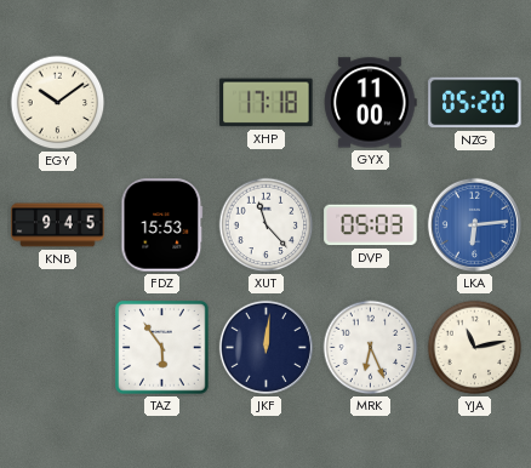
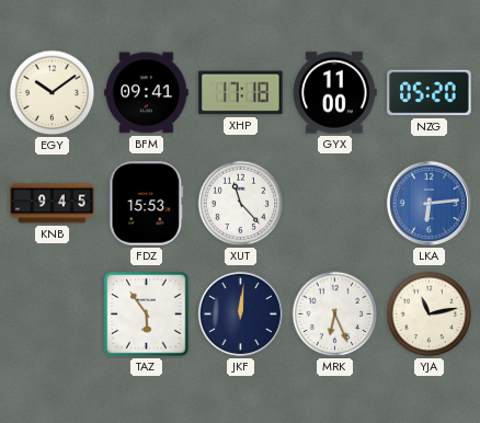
BFM: none -> 09:41 (147, 93)
DVP: 05:03 -> none (371, 226)
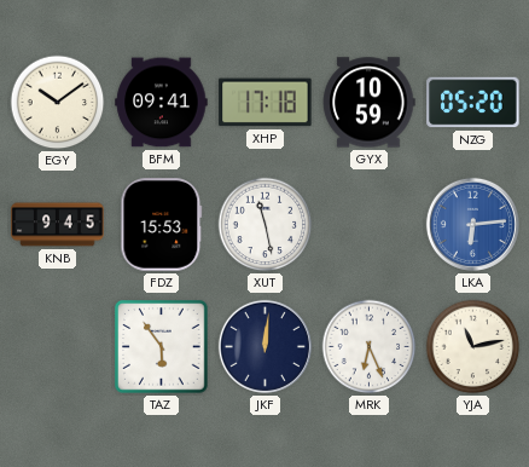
GYX: 11:00 -> 10:59 (370, 103)
XUT: 11:23 -> 11:28 (266, 225)
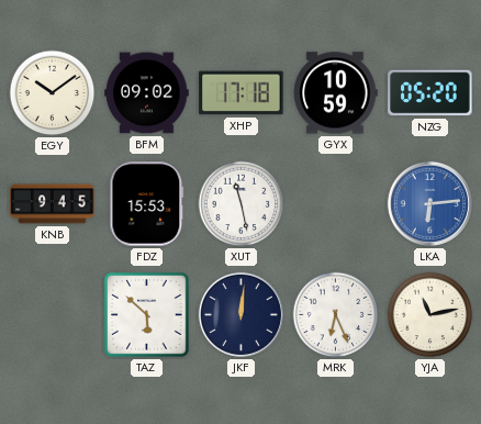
BFM: 09:41 -> 09:02 (147, 93)
TAZ: 5:54 -> 5:52 (147, 315)
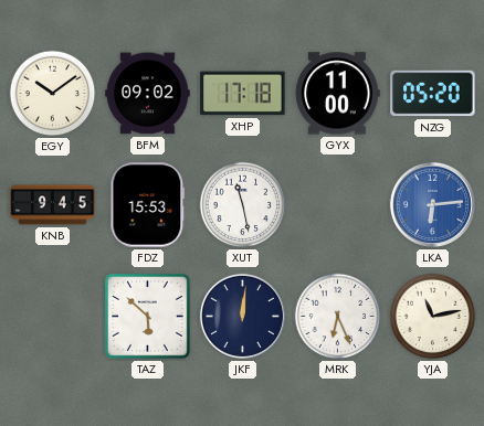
GYX: 10:59 -> 11:00 (338, 94)
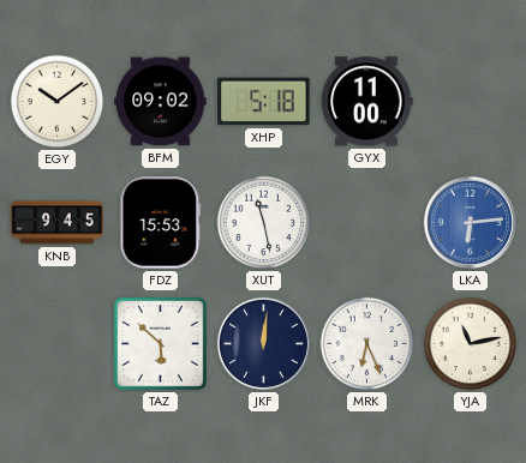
XHP: 17:18 -> 5:18 (264, 102)
NZG: 05:20 -> none (433, 94)
